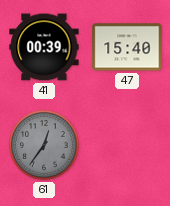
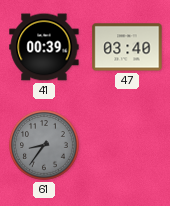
47: 15:40 -> 03:40 (127, 47)
61: 12:36 -> 8:36 (44, 145)
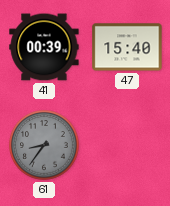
47: 03:40 -> 15:40 (127, 47)
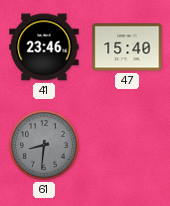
41: 00:39 -> 23:46 (44, 47)
61: 8:36 -> 8:31 (44, 145)
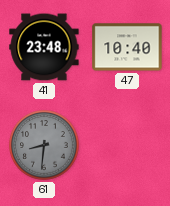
41: 23:46 -> 23:48 (44, 47)
47: 15:40 -> 10:40 (127, 47)
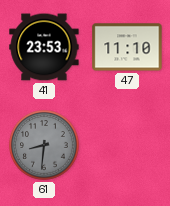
41: 23:48 -> 23:53 (44, 47)
47: 10:40 -> 11:10 (127, 47)
